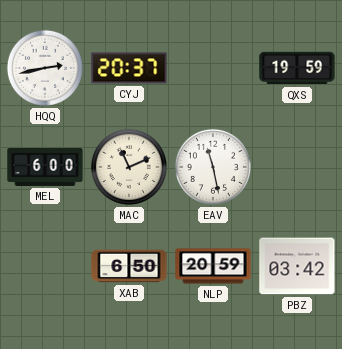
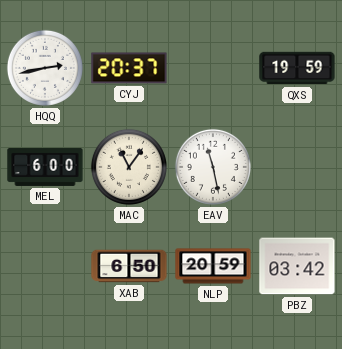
MAC: 11:11 -> 11:06 (129, 167)
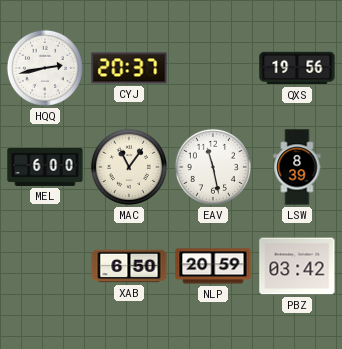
QXS: 19:59 -> 19:56 (297, 68)
LSW: none -> 8:39 (297, 167)
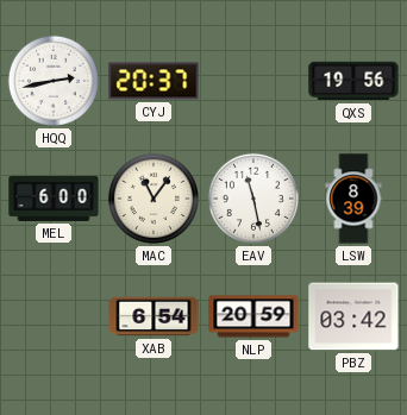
XAB: 6:50 -> 6:54 (154, 316)
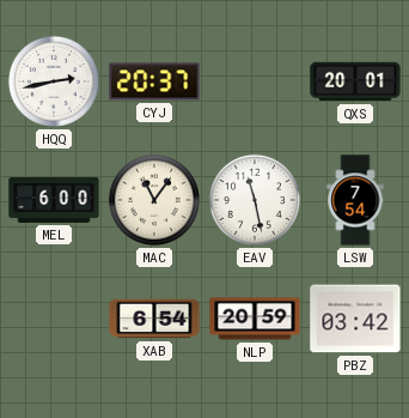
QXS: 19:56 -> 20:01 (355, 81)
LSW: 8:39 -> 7:54 (355, 200)
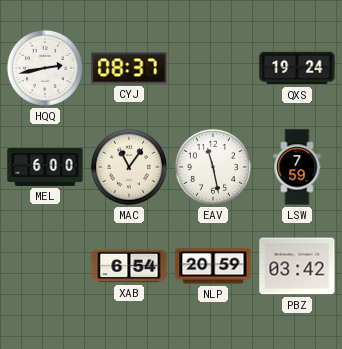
CYJ: 20:37 -> 08:37 (129, 68)
QXS: 20:01 -> 19:24 (297, 68)
LSW: 7:54 -> 7:59 (297, 167)
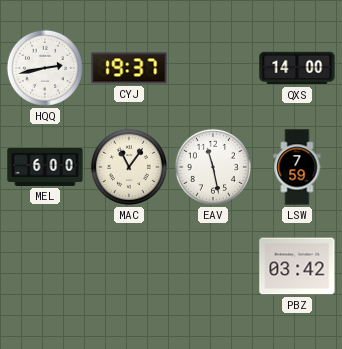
CYJ: 08:37 -> 19:37 (129, 68)
QXS: 19:24 -> 14:00 (297, 68)
XAB: 6:54 -> none (129, 266)
NLP: 20:59 -> none (213, 266)
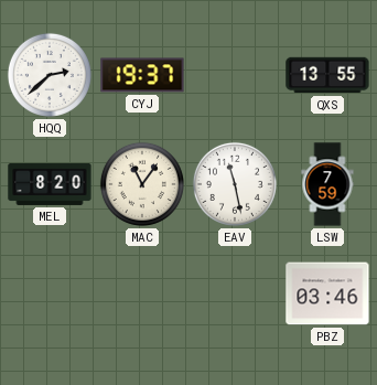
HQQ: 2:43 -> 2:38 (50, 75)
QXS: 14:00 -> 13:55 (327, 75)
MEL: 6:00 -> 8:20 (50, 184)
PBZ: 03:42 -> 03:46 (327, 293)
